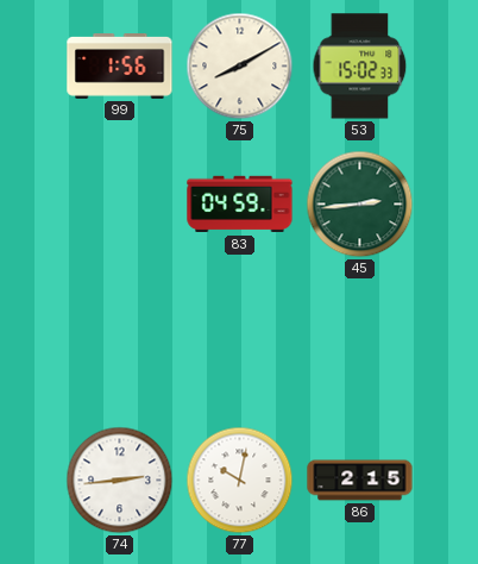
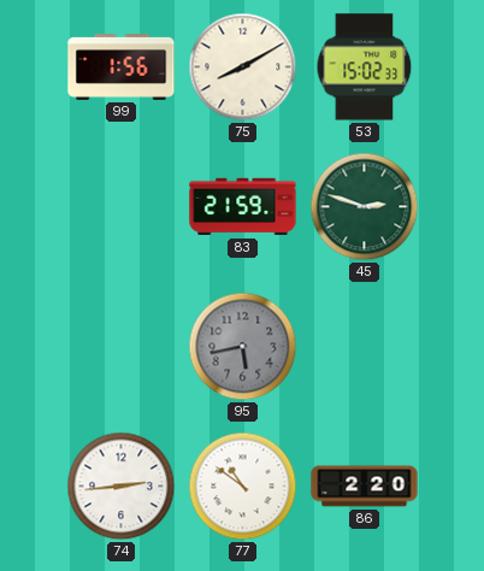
83: 04:59 -> 21:59 (243, 207)
45: 2:44 -> 2:48 (365, 207)
95: none -> 5:43 (243, 347)
77: 10:02 -> 10:51 (243, 487)
86: 2:15 -> 2:20 (365, 487)
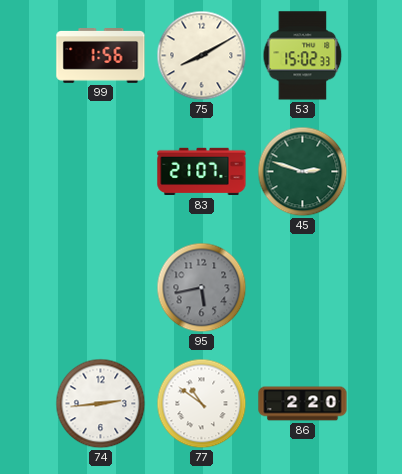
83: 21:59 -> 21:07 (202, 172)
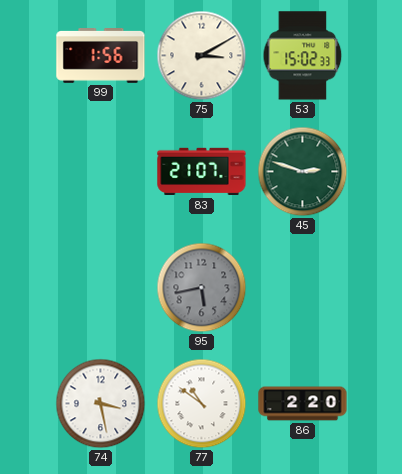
75: 8:10 -> 3:10 (202, 56)
74: 2:44 -> 3:28 (101, 404)
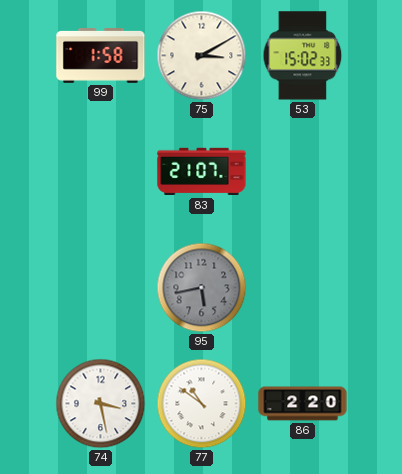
99: 1:56 -> 1:58 (101, 56)
45: 2:48 -> none (303, 172)
